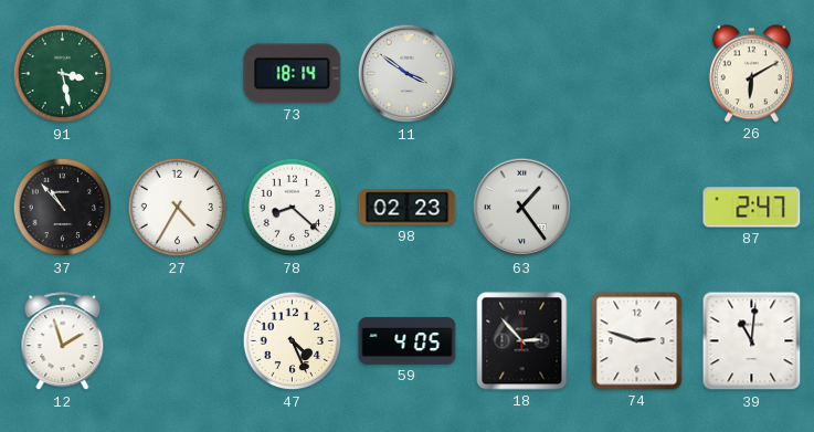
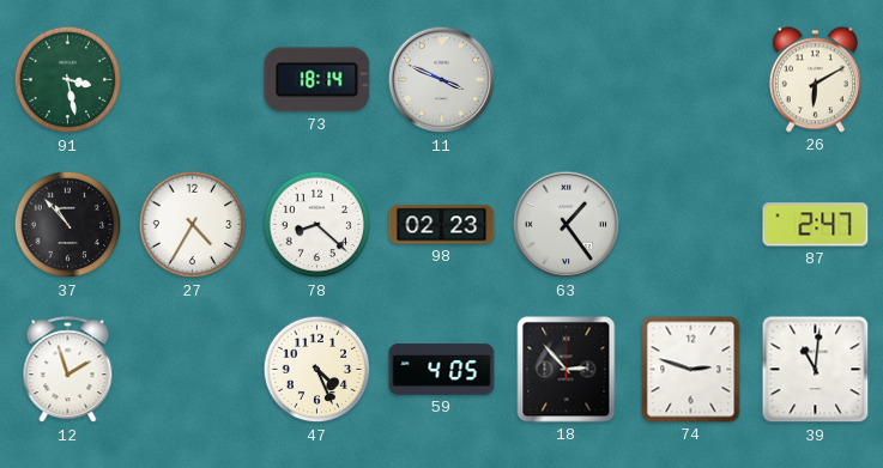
11: 3:51 -> 3:49 (442, 80)
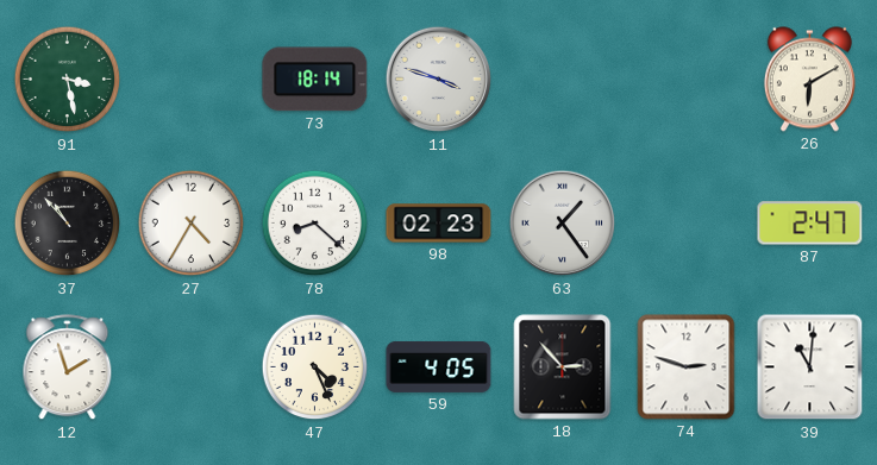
11: 3:49 -> 3:48 (439, 80)
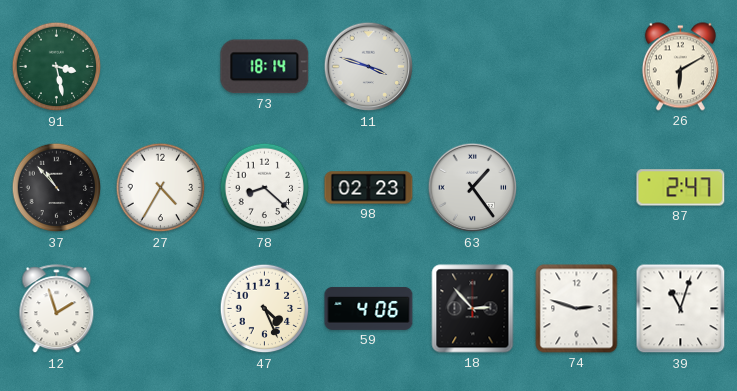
59: 4:05 -> 4:06 (369, 308)
39: 11:01 -> 11:03 (681, 309)
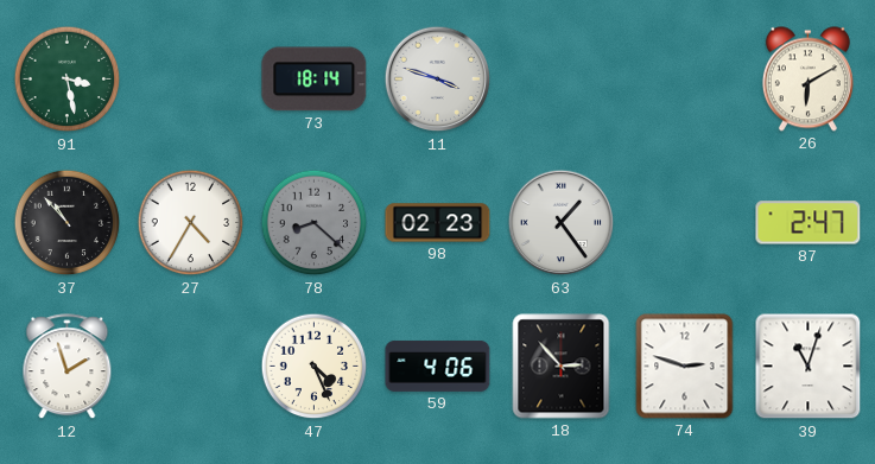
78 dial: white -> grey (315, 223)
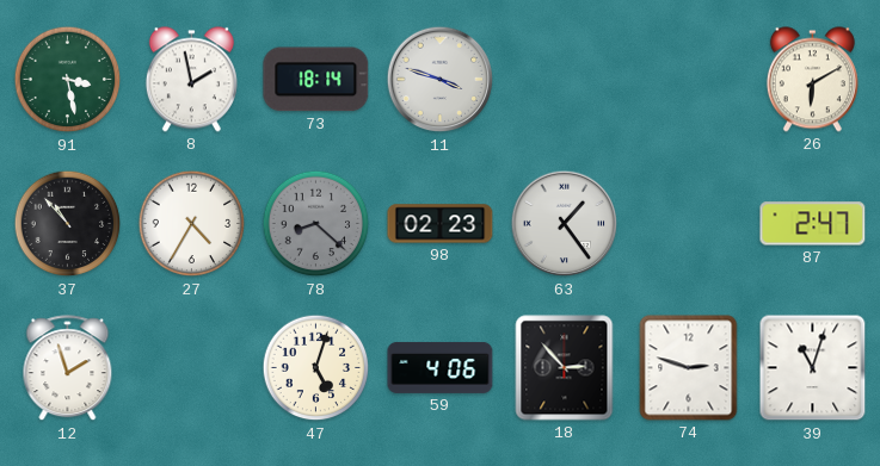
8: none -> 1:58 (191, 80)
47: 4:26 -> 5:03 (316, 368)
